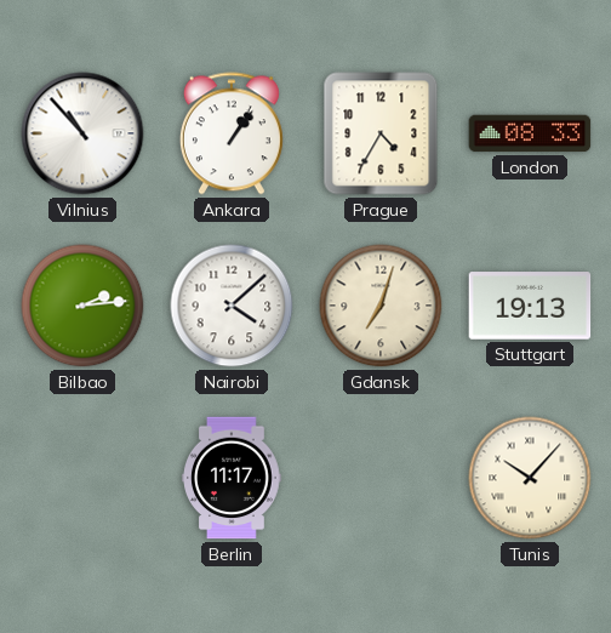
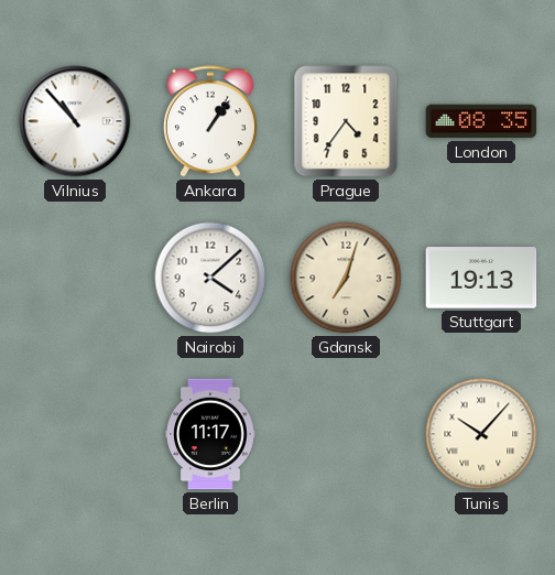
Prague: 4:35 -> 4:36 (346, 121)
London: 08:33 -> 08:35 (481, 121)
Bilbao: 2:14 -> none (82, 306)
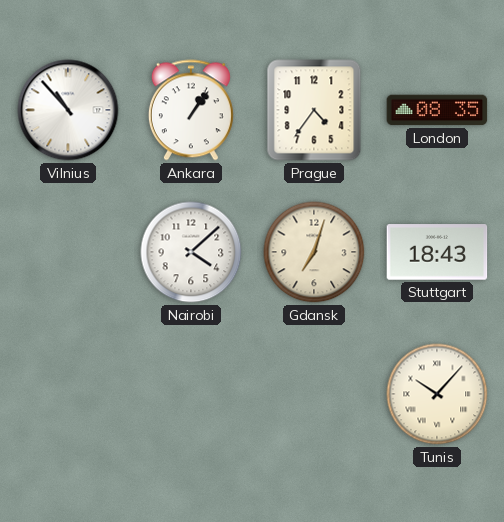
Stuttgart: 19:13 -> 18:43 (437, 252)
Berlin: 11:17 -> none (211, 434)
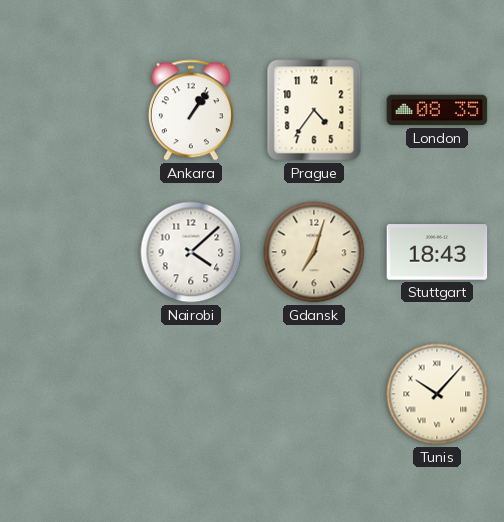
Vilnius: 10:53 -> none (68, 110)
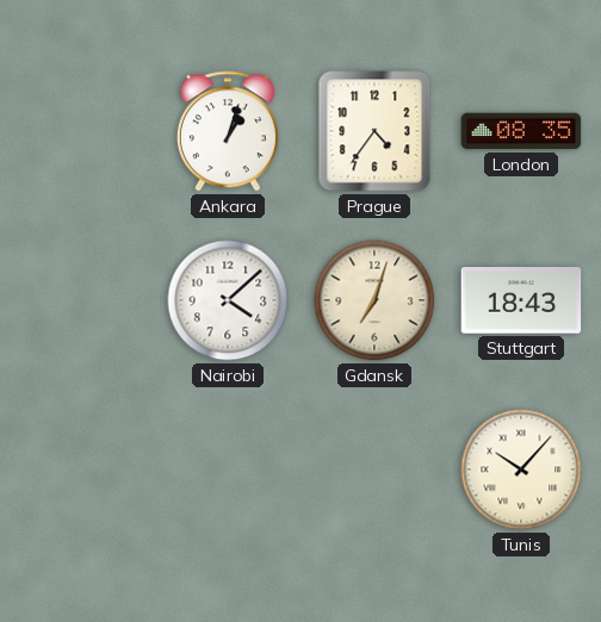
Ankara: 1:06 -> 1:03 (228, 131)
